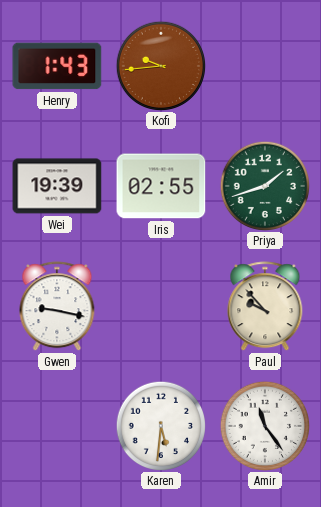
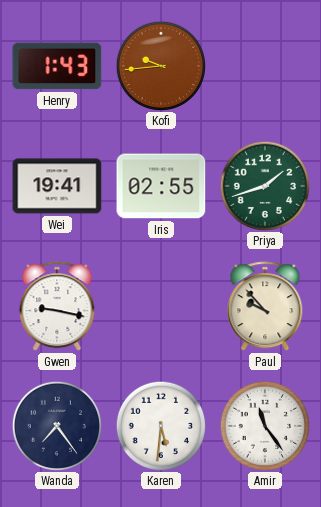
Wei: 19:39 -> 19:41 (57, 186)
Wanda: none -> 7:24 (56, 425)
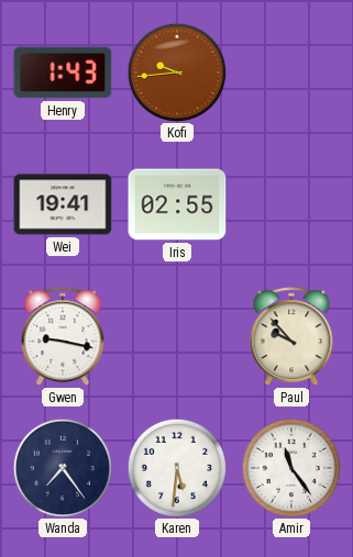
Priya: 1:42 -> none (264, 185)
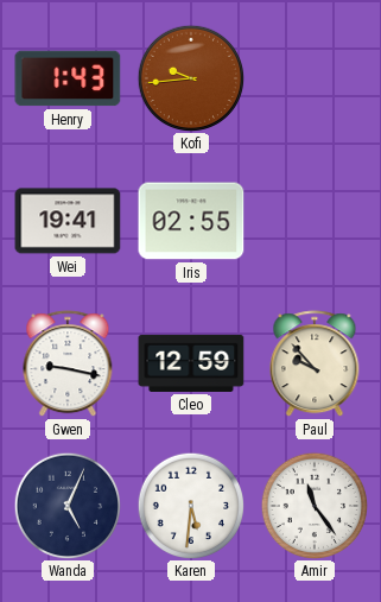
Cleo: none -> 12:59 (191, 363)
Wanda: 7:24 -> 5:04 (66, 505)
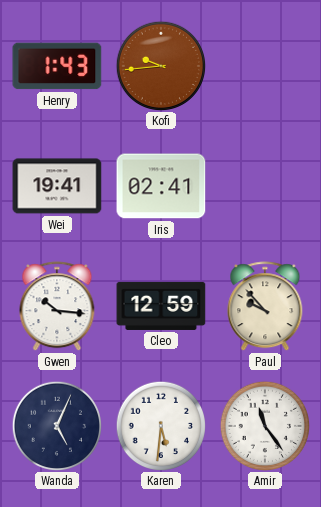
Iris: 02:55 -> 02:41 (161, 186)
Gwen: 9:17 -> 10:16 (57, 307)
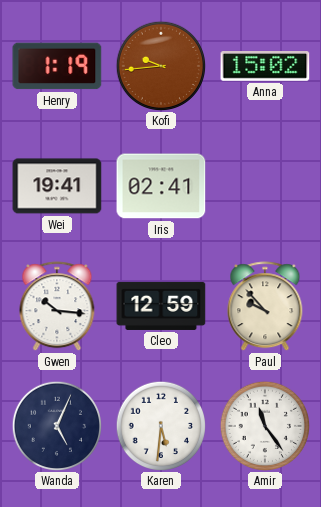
Henry: 1:43 -> 1:19 (57, 66)
Anna: none -> 15:02 (265, 67)
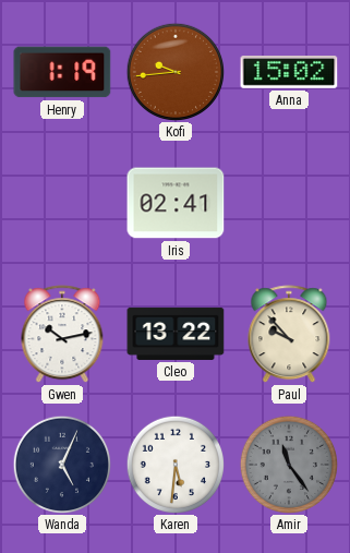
Wei: 19:41 -> none (57, 186)
Gwen: 10:16 -> 10:13 (62, 335)
Cleo: 12:59 -> 13:22 (176, 334)
Amir dial: white -> grey (288, 464)
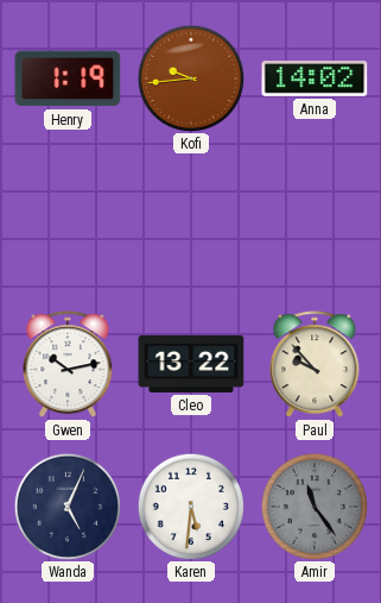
Anna: 15:02 -> 14:02 (315, 80)
Iris: 02:41 -> none (176, 203)
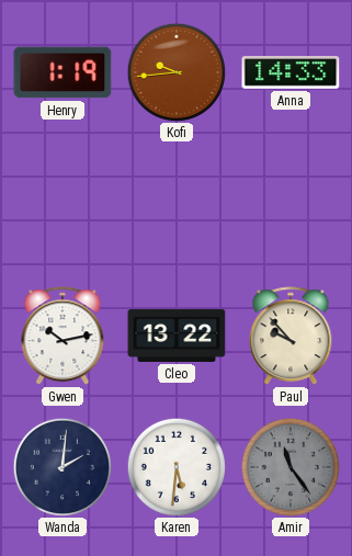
Anna: 14:02 -> 14:33 (291, 73)
Wanda: 5:04 -> 2:01 (61, 466)
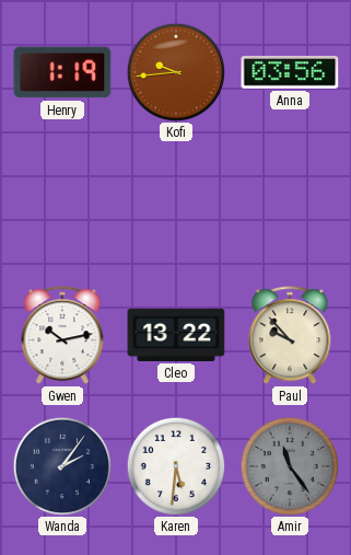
Anna: 14:33 -> 03:56 (290, 73)
Wanda: 2:01 -> 2:06 (61, 465)
